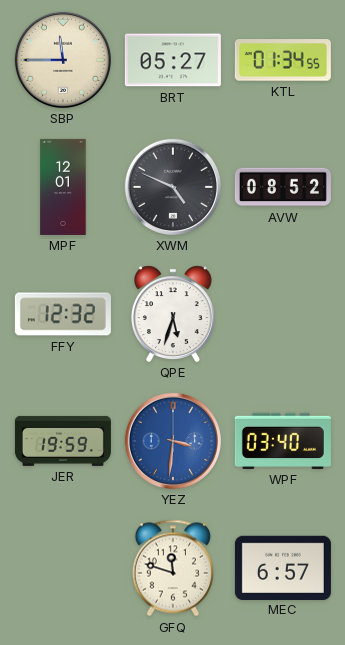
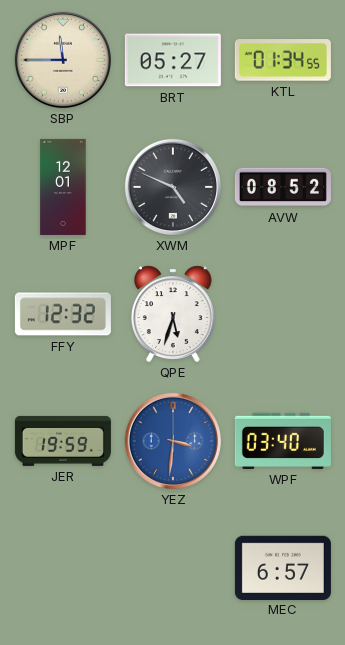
GFQ: 11:48 -> none (173, 568)
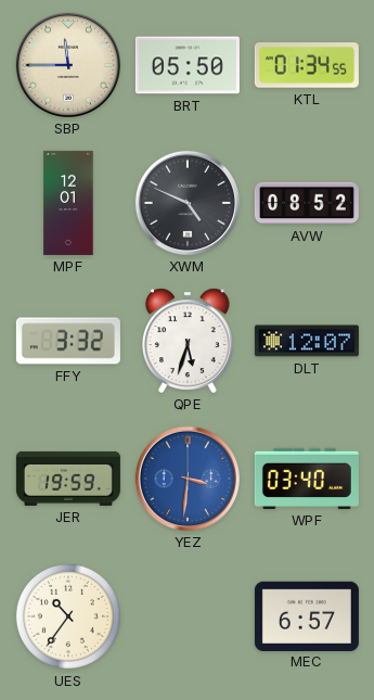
BRT: 05:27 -> 05:50 (188, 65)
FFY: 12:32 -> 3:32 (68, 341)
DLT: none -> 12:07 (307, 341)
UES: none -> 10:36 (68, 616)
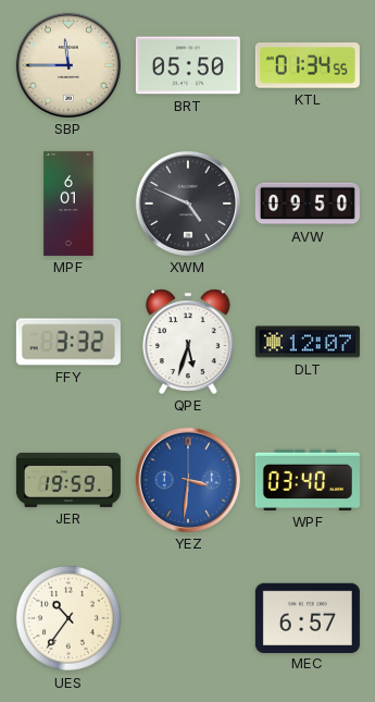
MPF: 12:01 -> 6:01 (68, 204)
AVW: 08:52 -> 09:50 (308, 204)
